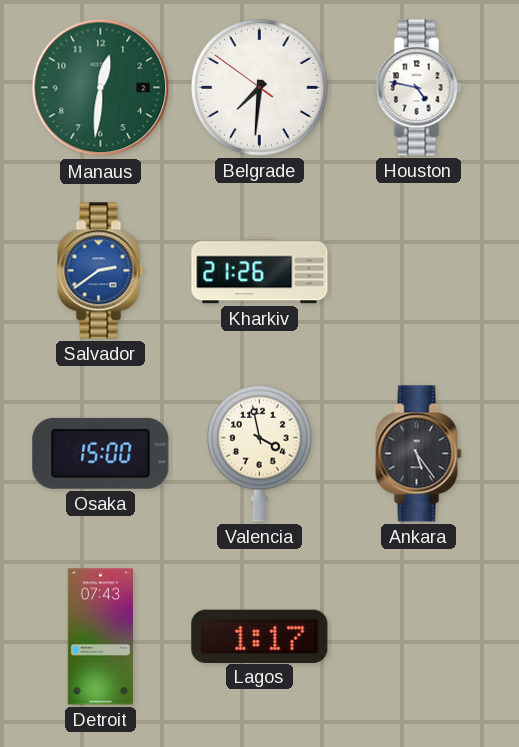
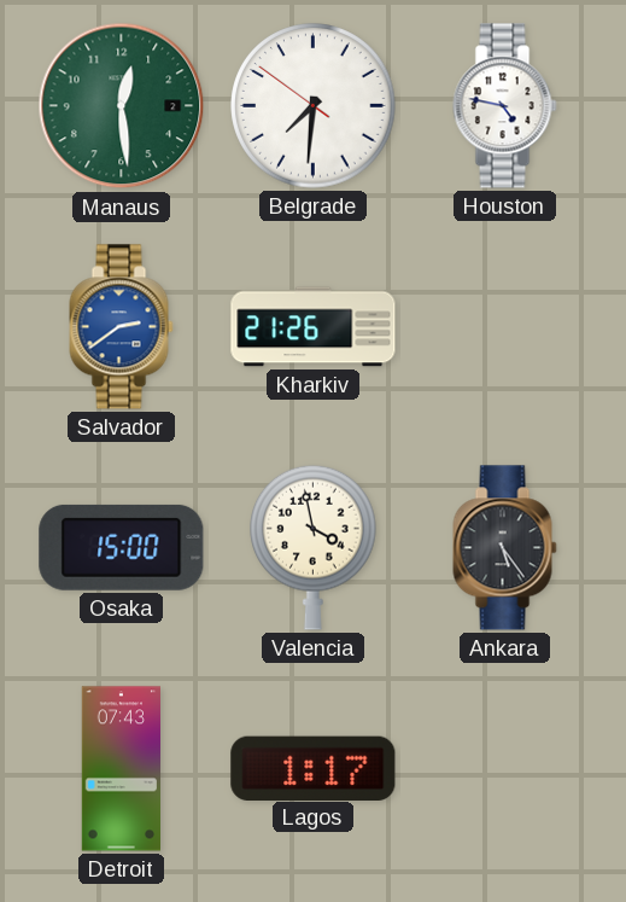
Manaus: 12:31 -> 12:29 (122, 106)
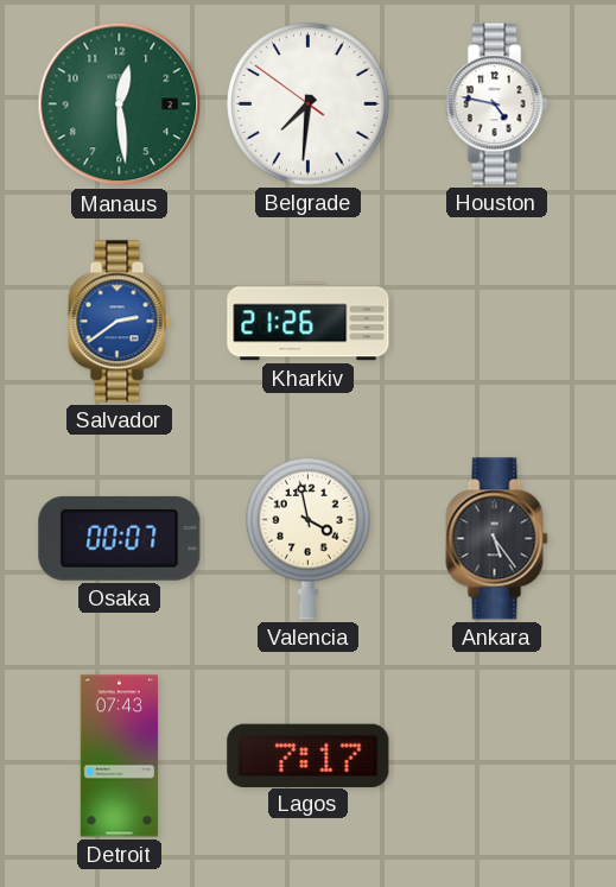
Osaka: 15:00 -> 00:07 (120, 538)
Lagos: 1:17 -> 7:17 (309, 755)
